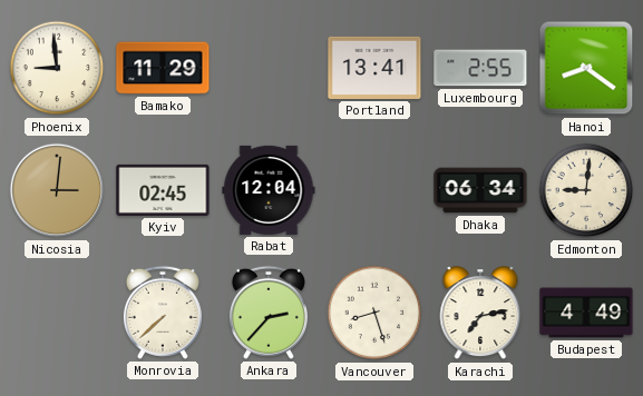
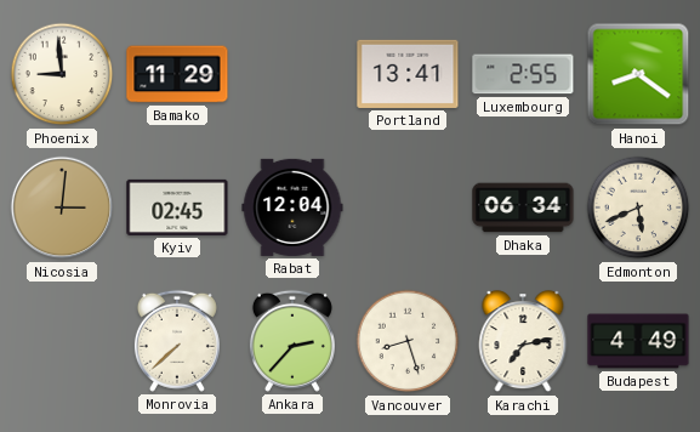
Edmonton: 9:01 -> 5:41 (638, 208)
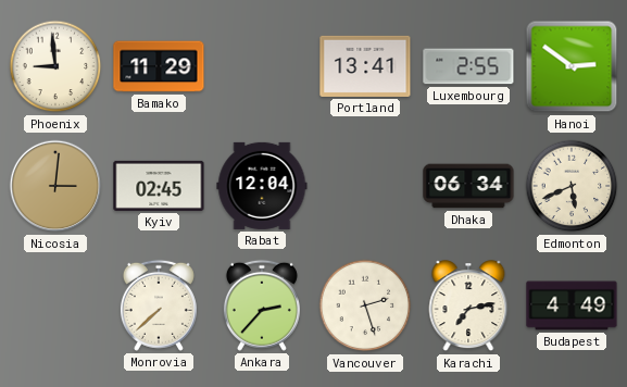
Hanoi: 8:21 -> 2:51 (572, 66)
Vancouver: 8:27 -> 2:27 (365, 305)
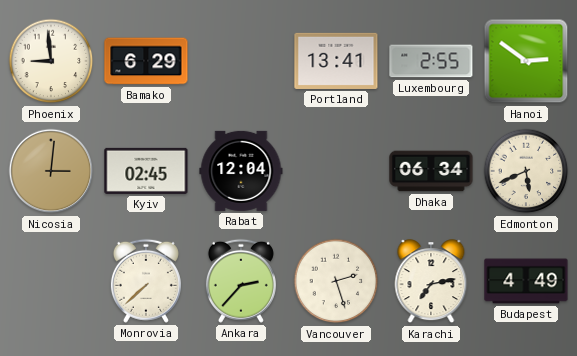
Bamako: 11:29 -> 6:29 (146, 61)
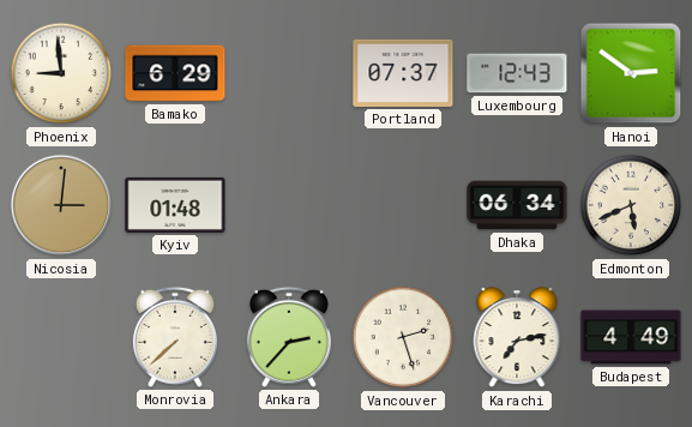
Portland: 13:41 -> 07:37 (403, 73)
Luxembourg: 2:55 -> 12:43 (517, 73)
Kyiv: 02:45 -> 01:48 (175, 205)
Rabat: 12:04 -> none (241, 171)
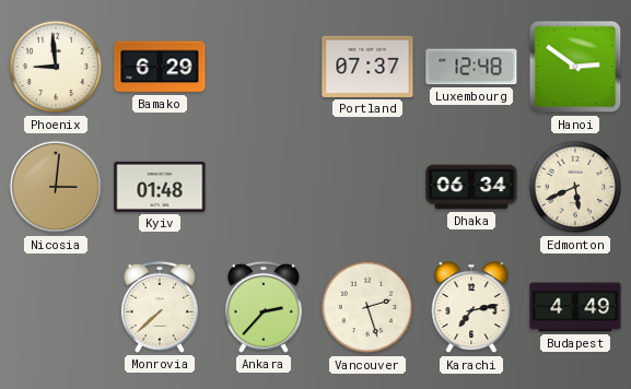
Luxembourg: 12:43 -> 12:48 (471, 67)
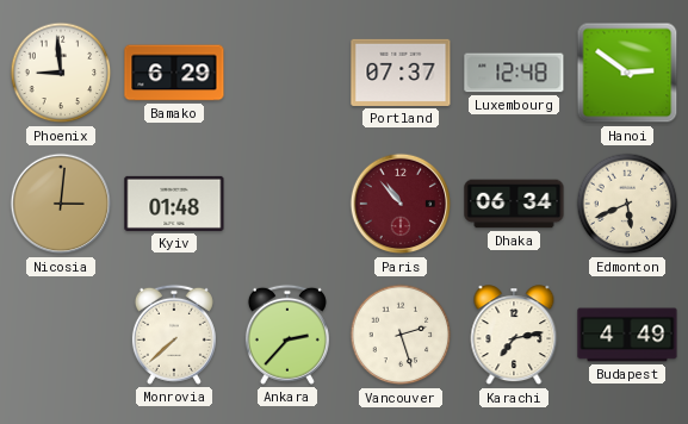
Paris: none -> 10:53 (401, 204)
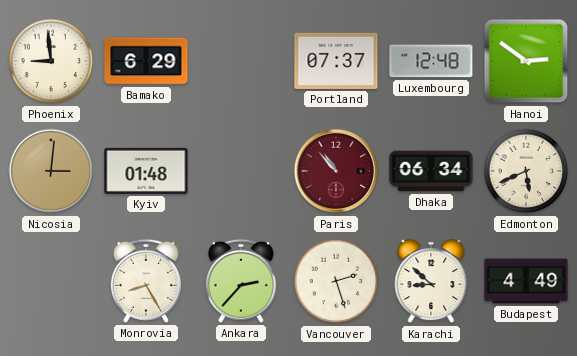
Monrovia: 7:38 -> 8:25 (146, 281)
Karachi: 7:13 -> 8:52 (431, 282)
